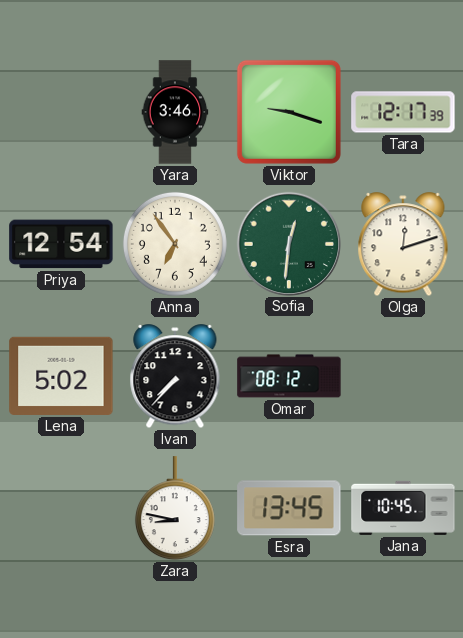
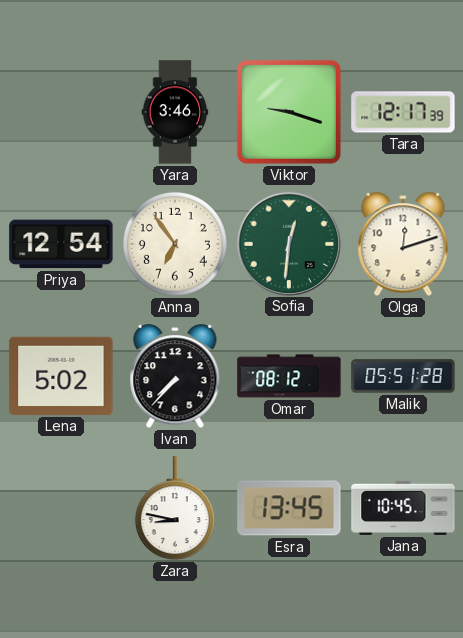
Malik: none -> 05:51 (403, 376)
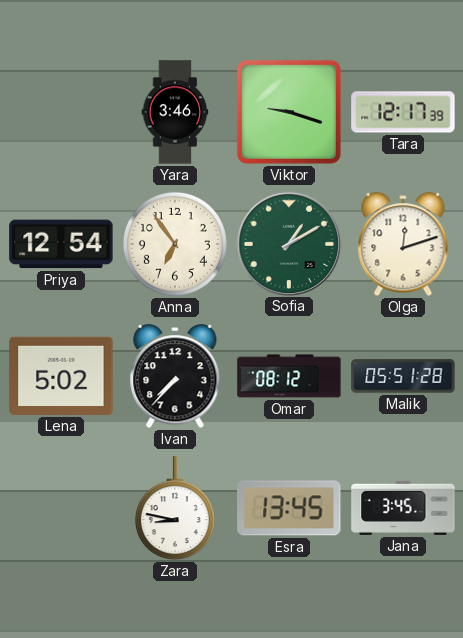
Sofia: 12:31 -> 1:10 (288, 243)
Jana: 10:45 -> 3:45 (403, 508)
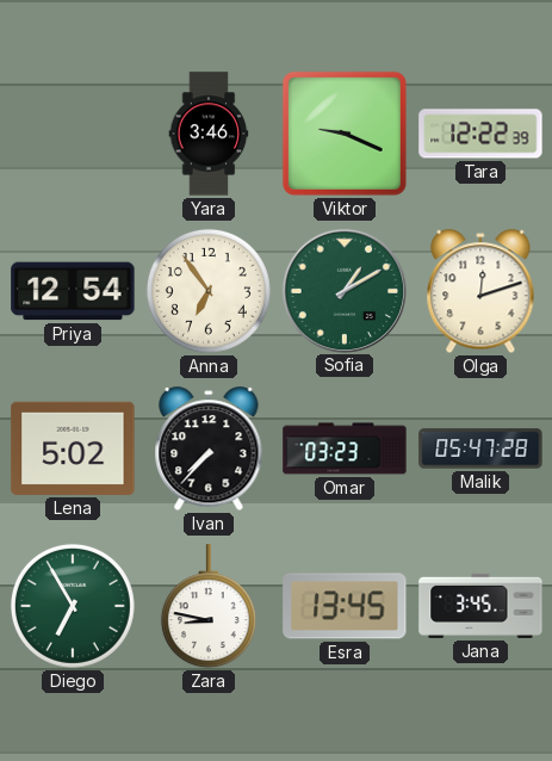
Viktor: 9:18 -> 9:19 (345, 134)
Tara: 12:17 -> 12:22 (480, 134)
Omar: 08:12 -> 03:23 (345, 448)
Malik: 05:51 -> 05:47 (480, 448)
Diego: none -> 6:55 (73, 606)
